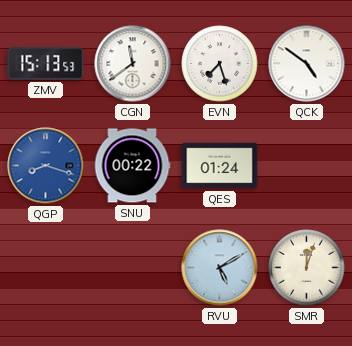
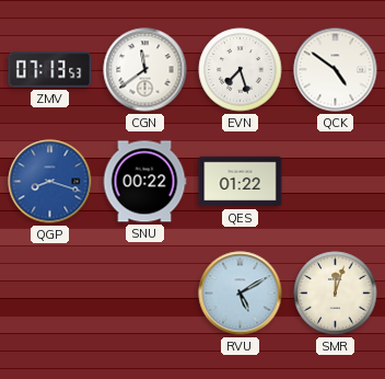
ZMV: 15:13 -> 07:13 (50, 70)
QES: 01:24 -> 01:22 (241, 182)
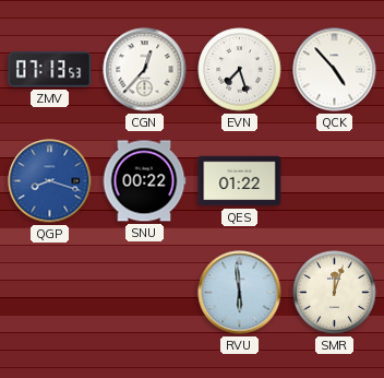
CGN: 11:39 -> 12:37 (145, 70)
QCK: 4:51 -> 4:53 (335, 70)
RVU: 5:10 -> 5:59 (240, 293)
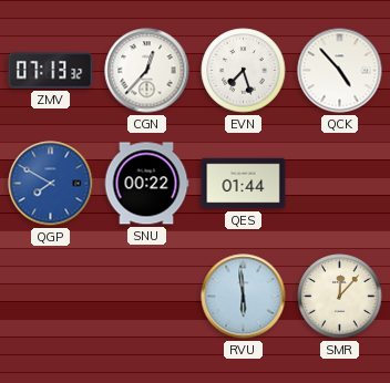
ZMV: 07:13:53 -> 07:13:32 (51, 71)
QGP: 8:18 -> 7:50 (51, 184)
QES: 01:22 -> 01:44 (244, 184)
SMR: 12:03 -> 12:07 (340, 297)
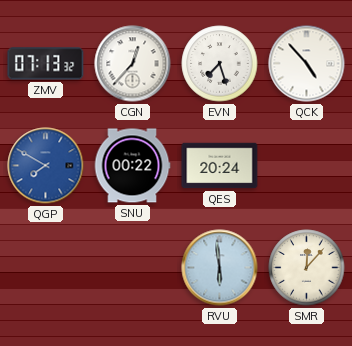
QES: 01:44 -> 20:24 (220, 166)
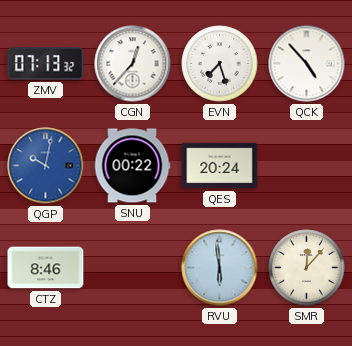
QGP: 7:50 -> 10:02 (46, 166)
CTZ: none -> 8:46 (46, 268)
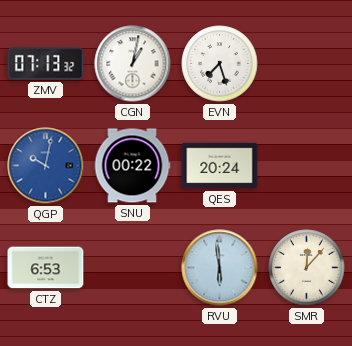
CGN: 12:37 -> 1:02 (133, 64)
QCK: 4:53 -> none (307, 64)
CTZ: 8:46 -> 6:53 (46, 268)
